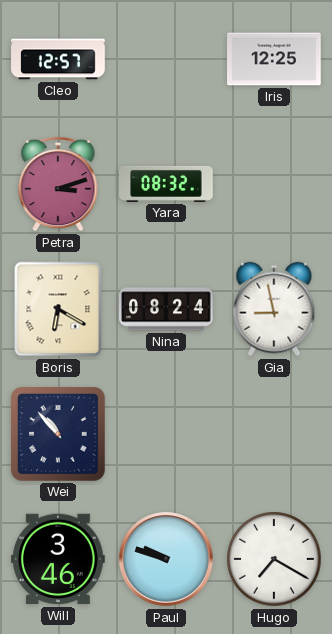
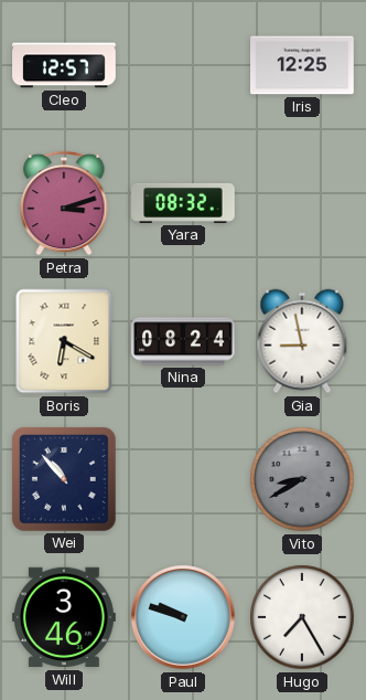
Vito: none -> 8:40 (302, 479)
Hugo: 7:20 -> 7:25 (302, 617)
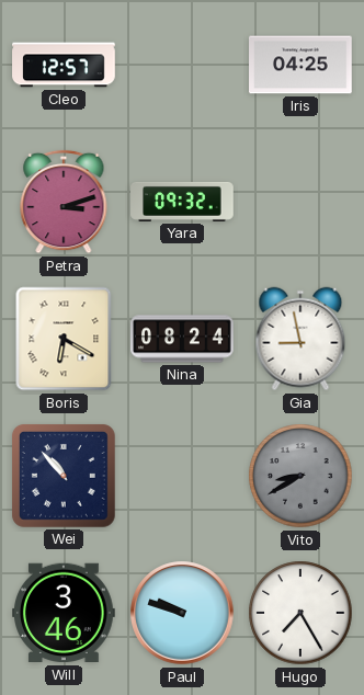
Iris: 12:25 -> 04:25 (302, 65)
Yara: 08:32 -> 09:32 (182, 202)
